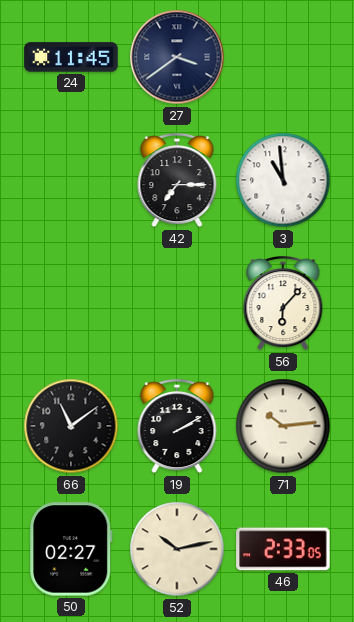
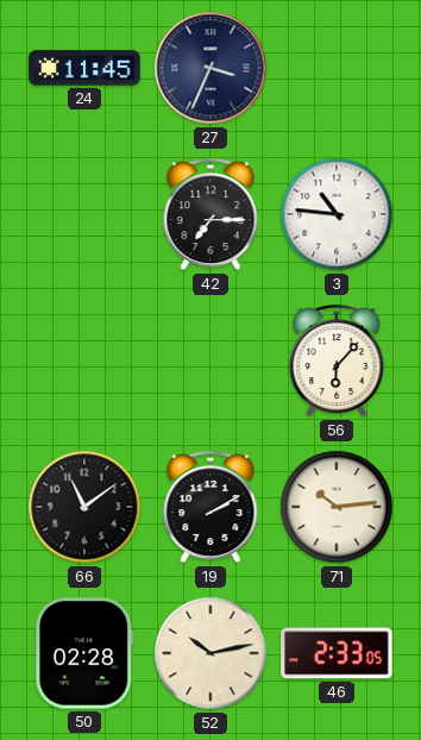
27: 3:39 -> 3:34 (211, 68)
3: 10:59 -> 10:46 (337, 214)
50: 02:27 -> 02:28 (84, 653)
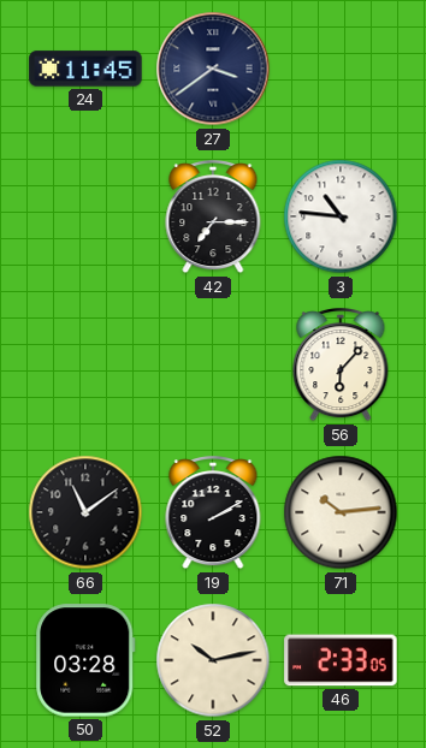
27: 3:34 -> 3:39 (213, 69)
50: 02:28 -> 03:28 (85, 660)
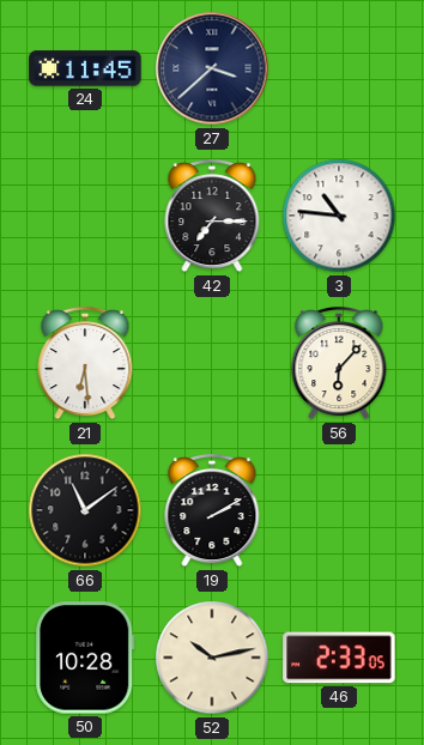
27: 3:39 -> 3:38 (212, 68)
21: none -> 6:29 (85, 364)
71: 10:14 -> none (341, 512)
50: 03:28 -> 10:28 (85, 658)
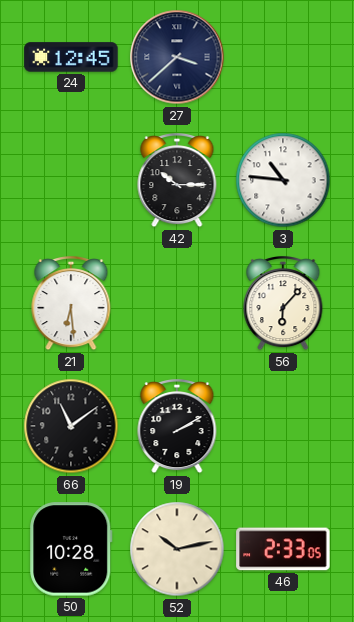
24: 11:45 -> 12:45 (71, 57)
42: 7:15 -> 10:15 (177, 181)
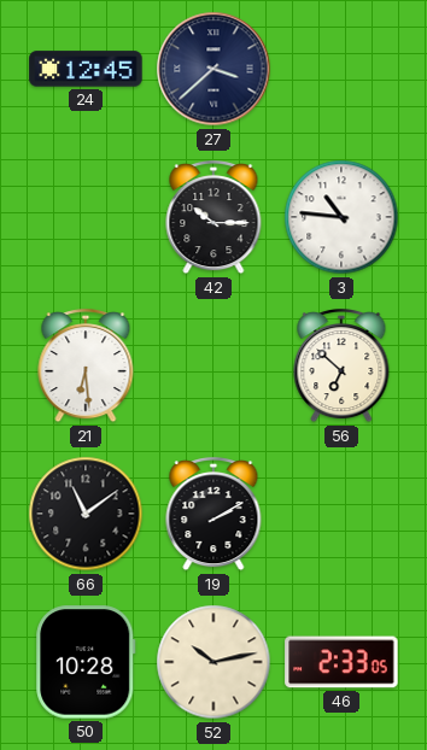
56: 6:07 -> 6:52 (341, 367)
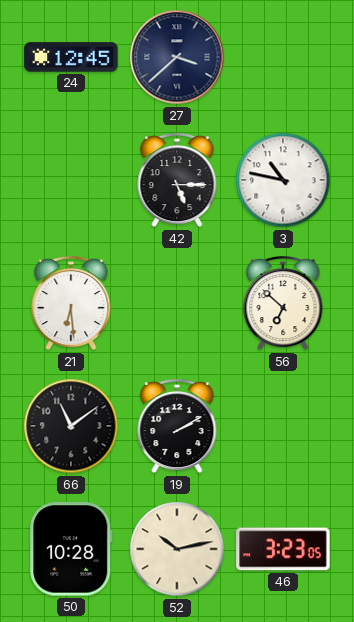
42: 10:15 -> 5:15 (177, 181)
3: 10:46 -> 10:47 (283, 180)
46: 2:33 -> 3:23 (283, 549)
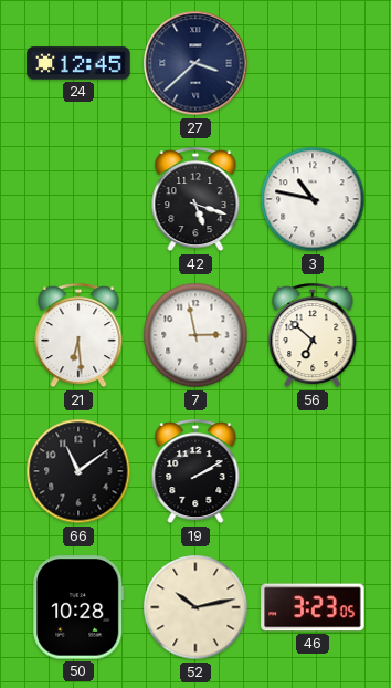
42: 5:15 -> 5:18 (196, 200)
7: none -> 2:58 (196, 335)
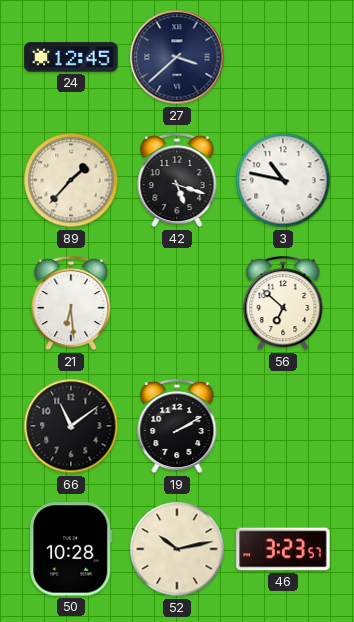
89: none -> 1:37 (71, 180)
7: 2:58 -> none (196, 335)
46: 3:23:05 -> 3:23:57 (283, 549)
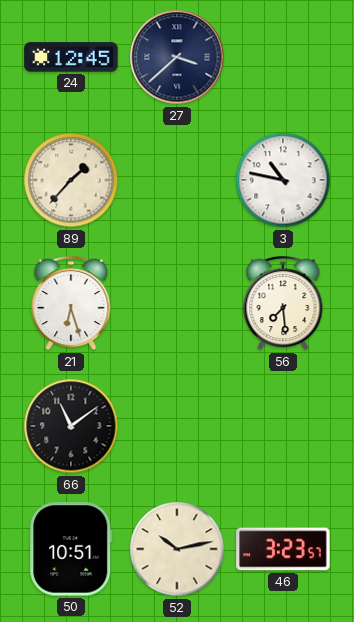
42: 5:18 -> none (177, 181)
21: 6:29 -> 6:27 (71, 304)
56: 6:52 -> 7:29 (283, 304)
19: 2:10 -> none (177, 427)
50: 10:28 -> 10:51 (71, 549)
